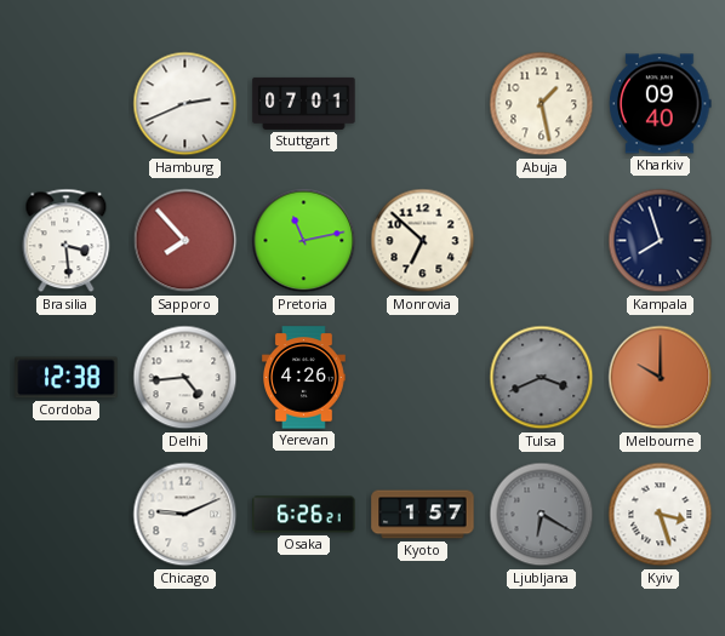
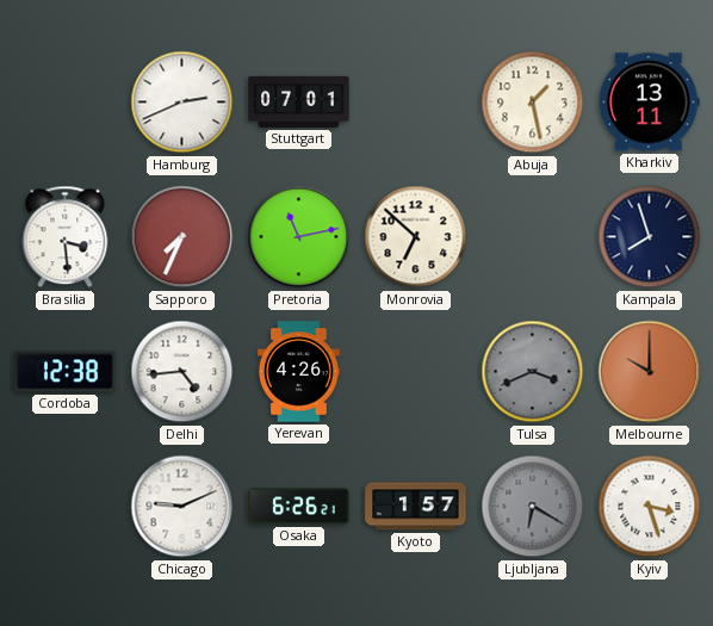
Kharkiv: 09:40 -> 13:11 (650, 103)
Sapporo: 7:53 -> 7:34 (182, 237)
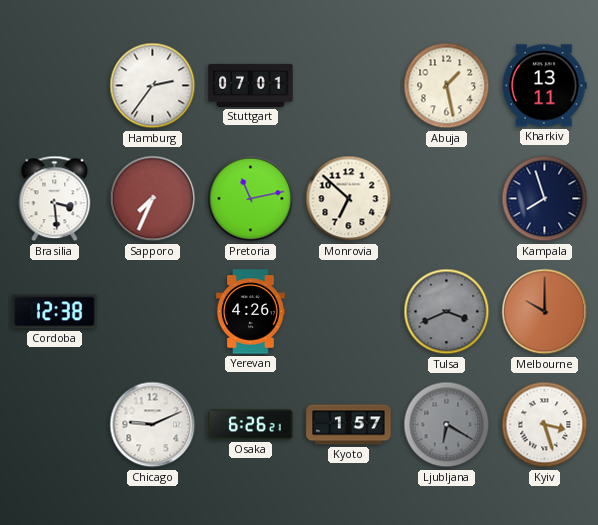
Hamburg: 2:41 -> 2:36 (153, 86)
Delhi: 4:44 -> none (182, 372)
